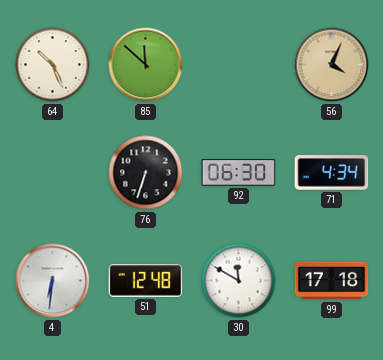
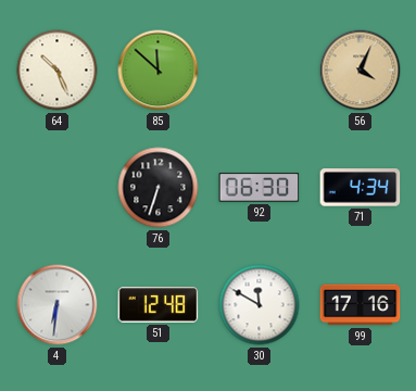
99: 17:18 -> 17:16 (361, 305)
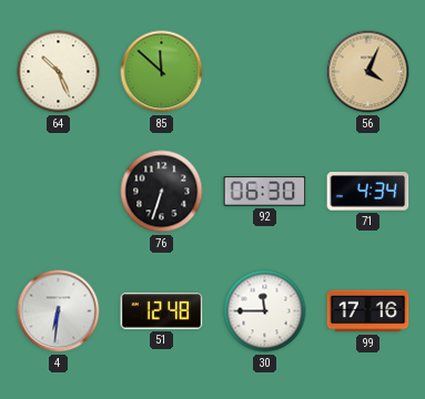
30: 11:50 -> 11:45 (265, 311)
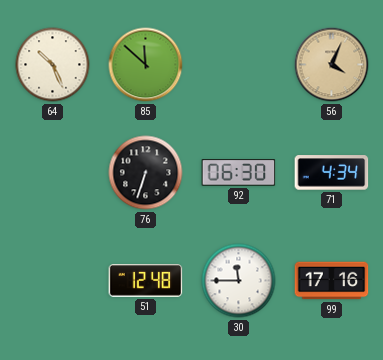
4: 6:31 -> none (59, 311)
